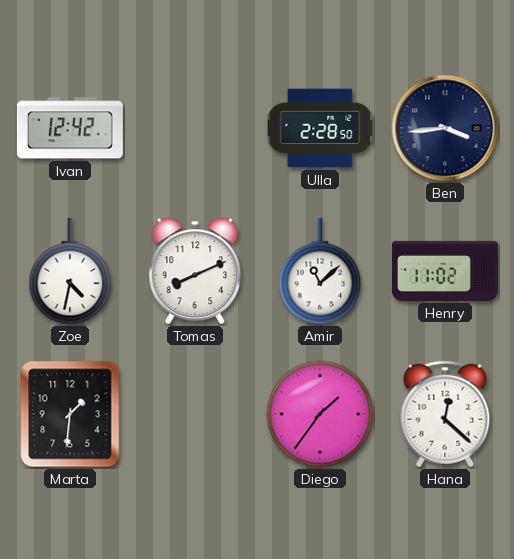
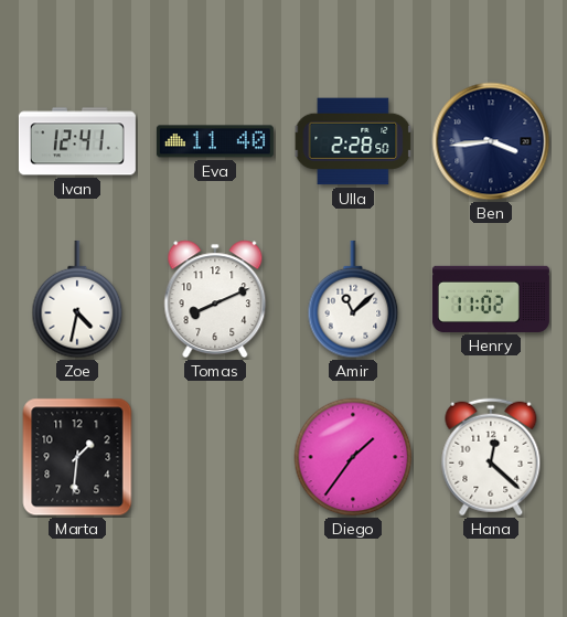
Ivan: 12:42 -> 12:41 (77, 141)
Eva: none -> 11:40 (215, 141)
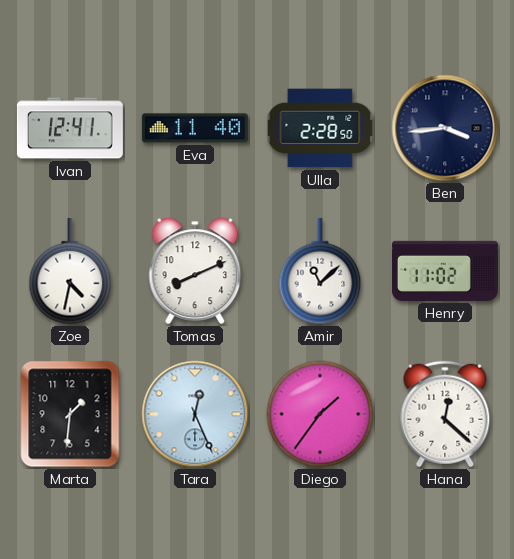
Tara: none -> 12:26 (195, 414)
